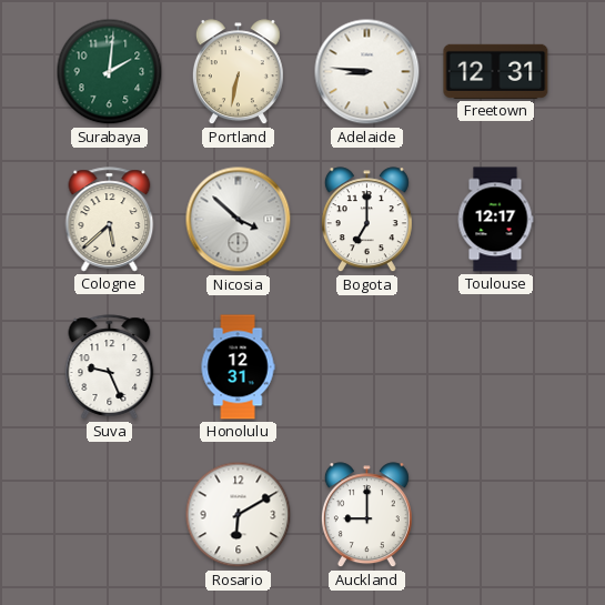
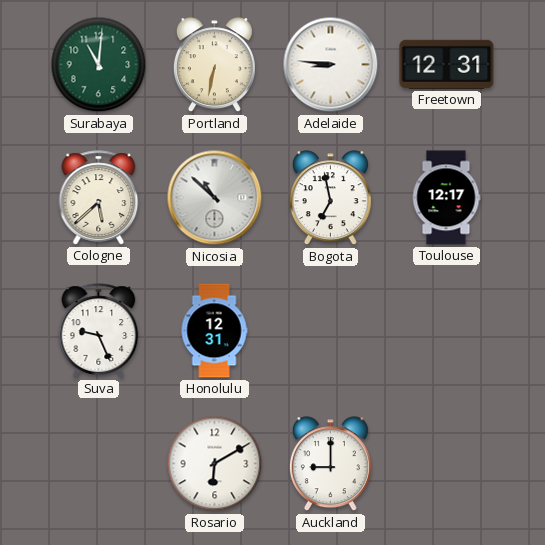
Surabaya: 2:01 -> 11:01 (99, 65)
Nicosia: 3:52 -> 10:52 (215, 198)
Bogota: 7:00 -> 6:58 (330, 198)
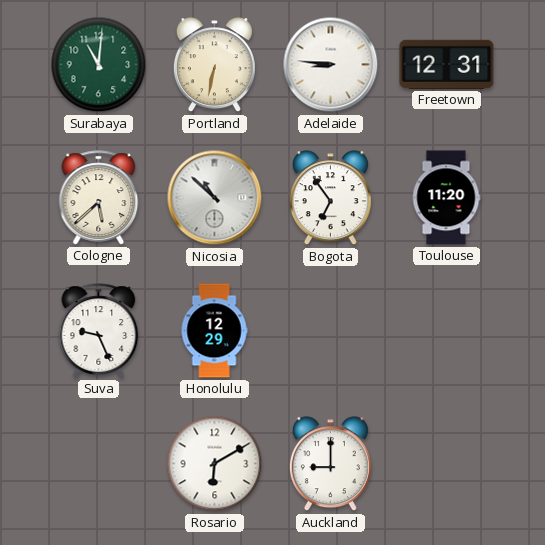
Bogota: 6:58 -> 6:54 (330, 198)
Toulouse: 12:17 -> 11:20 (446, 198)
Honolulu: 12:31 -> 12:29 (214, 331)
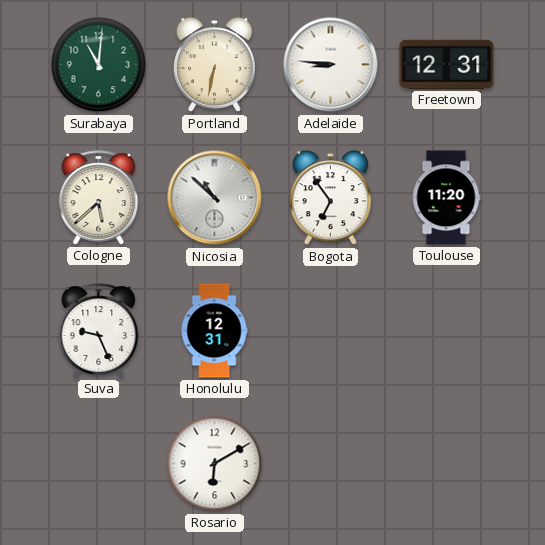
Honolulu: 12:29 -> 12:31 (214, 331)
Auckland: 9:00 -> none (330, 464)
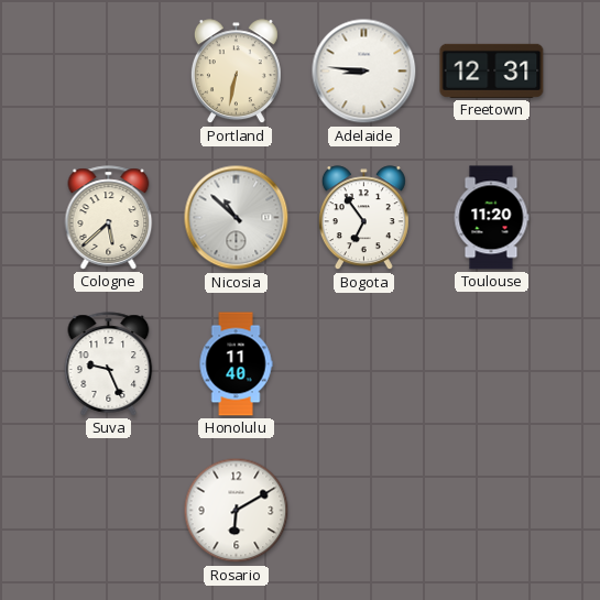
Surabaya: 11:01 -> none (99, 65)
Honolulu: 12:31 -> 11:40 (236, 364)
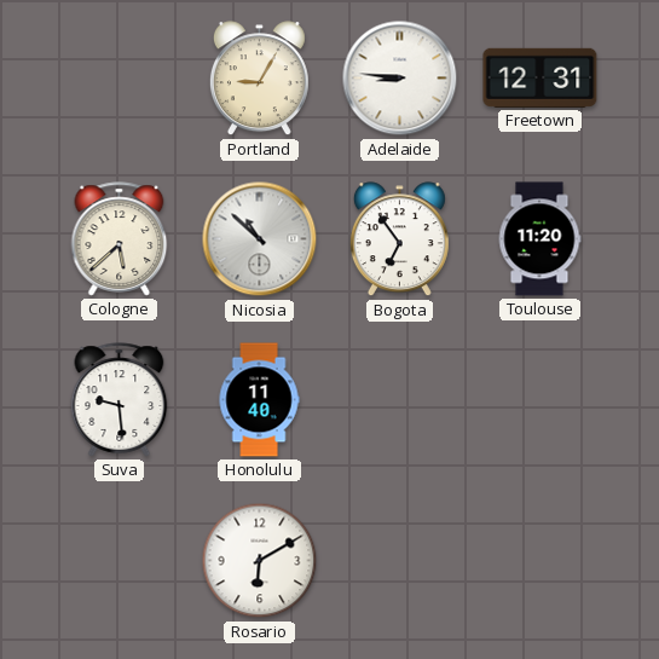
Portland: 6:32 -> 9:05 (259, 79)
Suva: 9:26 -> 9:29 (120, 400)
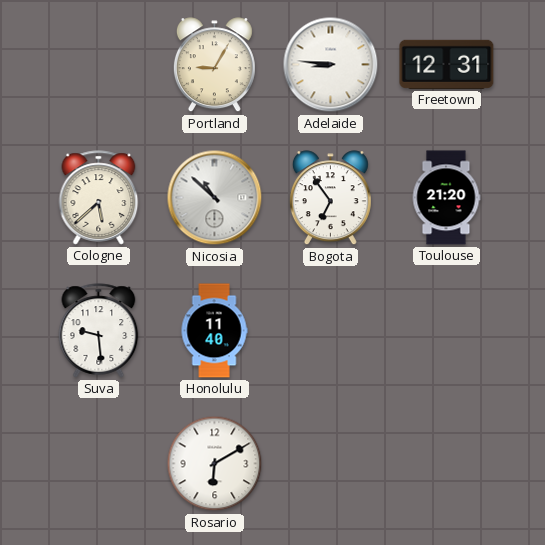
Toulouse: 11:20 -> 21:20 (446, 198)
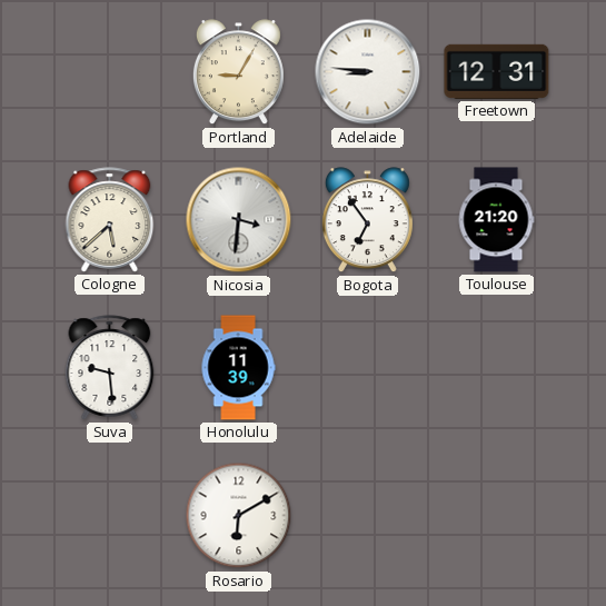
Nicosia: 10:52 -> 3:31 (239, 220)
Honolulu: 11:40 -> 11:39 (238, 368)
